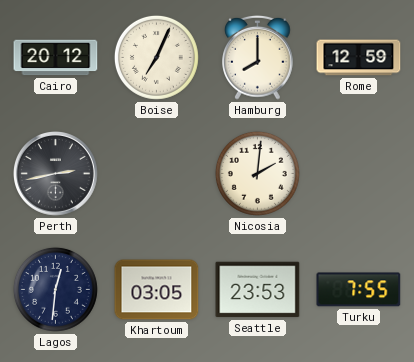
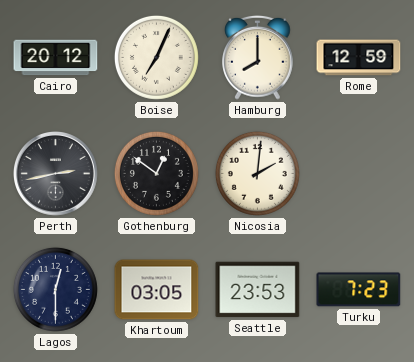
Gothenburg: none -> 12:51 (156, 173)
Lagos: 12:31 -> 12:30 (55, 289)
Turku: 7:55 -> 7:23 (359, 290)
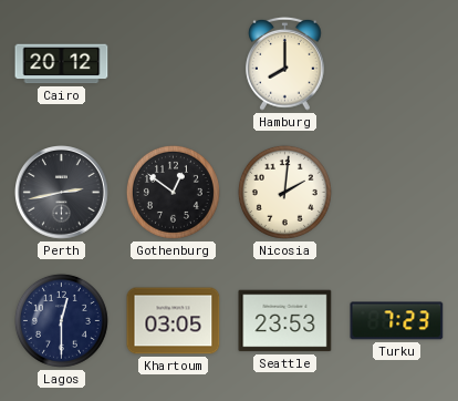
Boise: 7:04 -> none (156, 57)
Rome: 12:59 -> none (359, 58)
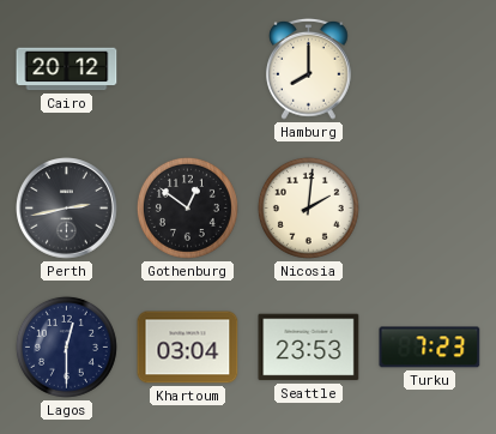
Khartoum: 03:05 -> 03:04 (188, 348)
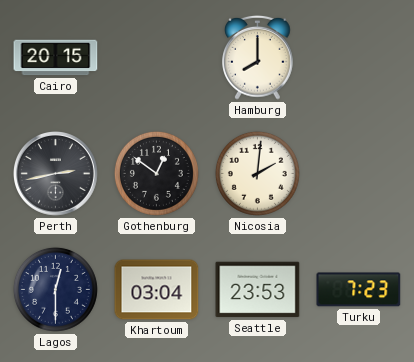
Cairo: 20:12 -> 20:15 (56, 58)
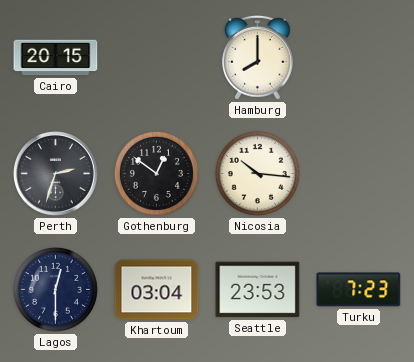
Perth: 2:43 -> 2:33 (56, 174)
Nicosia: 2:01 -> 10:16 (257, 173)
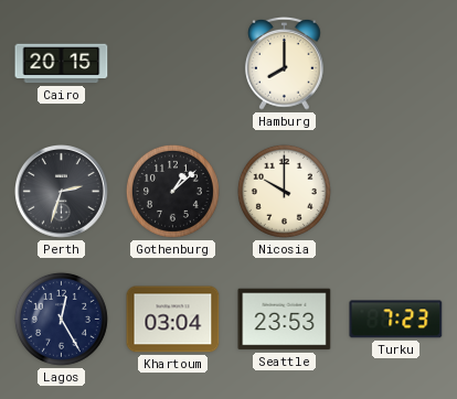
Gothenburg: 12:51 -> 1:08 (172, 191)
Nicosia: 10:16 -> 10:00 (284, 191)
Lagos: 12:30 -> 12:25 (61, 319)
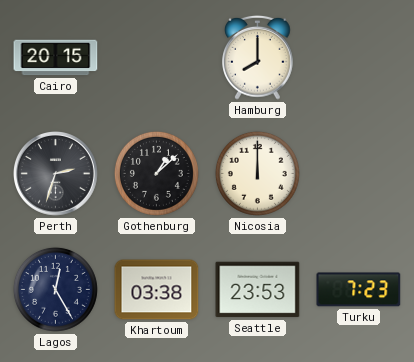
Nicosia: 10:00 -> 12:00 (257, 173)
Khartoum: 03:04 -> 03:38 (157, 290)
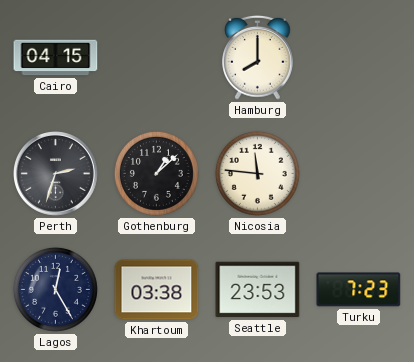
Cairo: 20:15 -> 04:15 (56, 58)
Nicosia: 12:00 -> 11:46 (257, 173)
